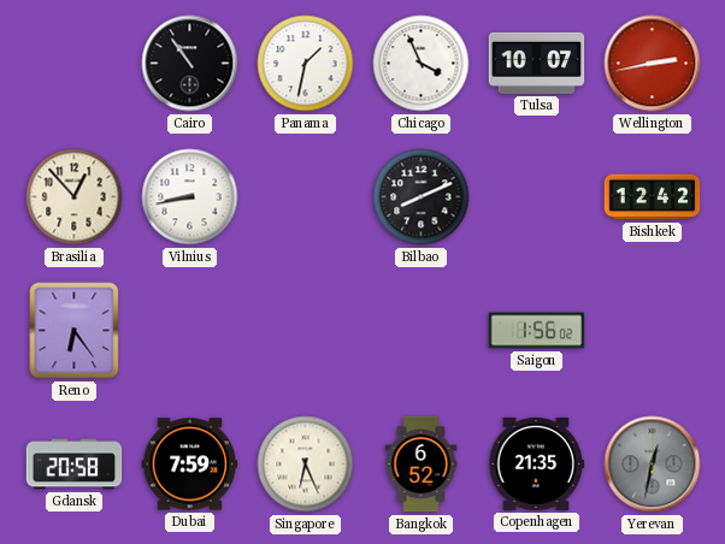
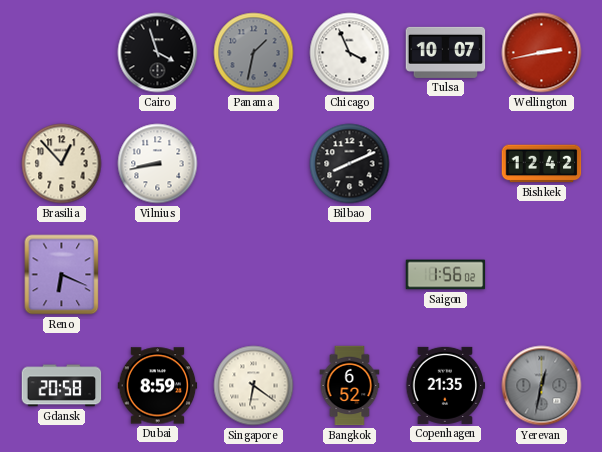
Cairo: 10:54 -> 3:57 (158, 53)
Panama dial: white -> grey (254, 53)
Reno: 6:24 -> 6:19 (62, 275)
Dubai: 7:59 -> 8:59 (158, 386)
Singapore: 6:26 -> 6:21 (254, 386)
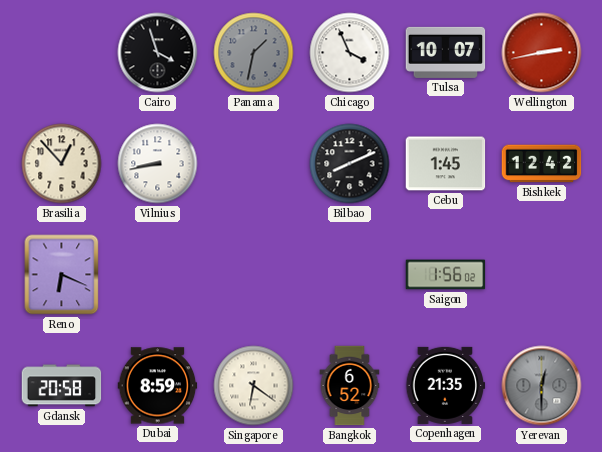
Cebu: none -> 1:45 (446, 164)
Yerevan: 12:32 -> 12:30 (542, 386)
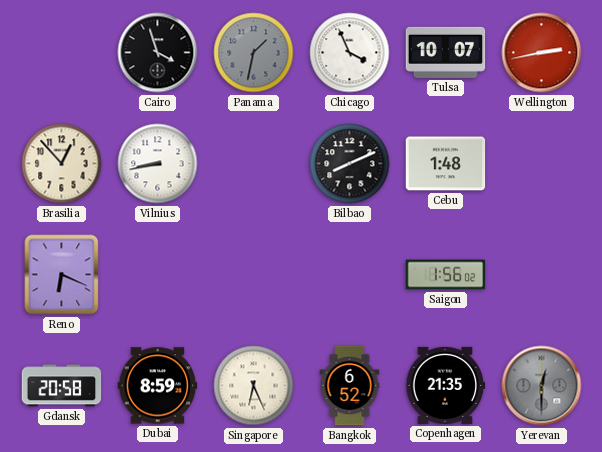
Cebu: 1:45 -> 1:48 (446, 164)
Bishkek: 12:42 -> none (542, 164)
Singapore: 6:21 -> 6:26 (254, 386)
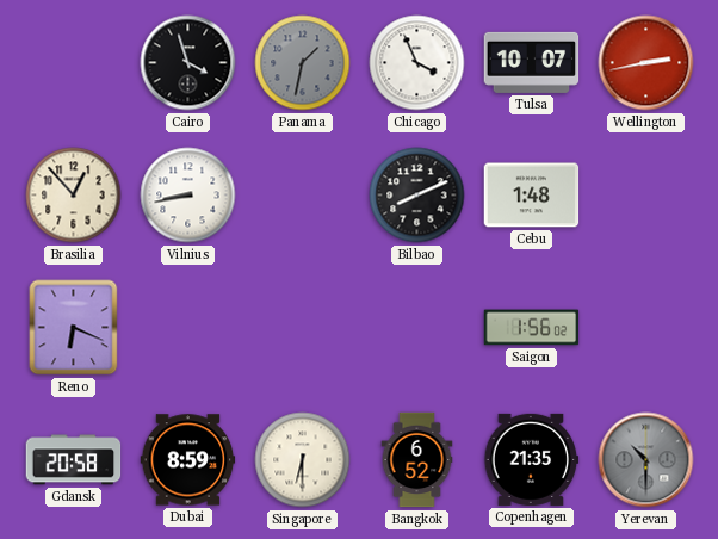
Singapore: 6:26 -> 6:30 (303, 460)
Yerevan: 12:30 -> 10:30 (646, 460)
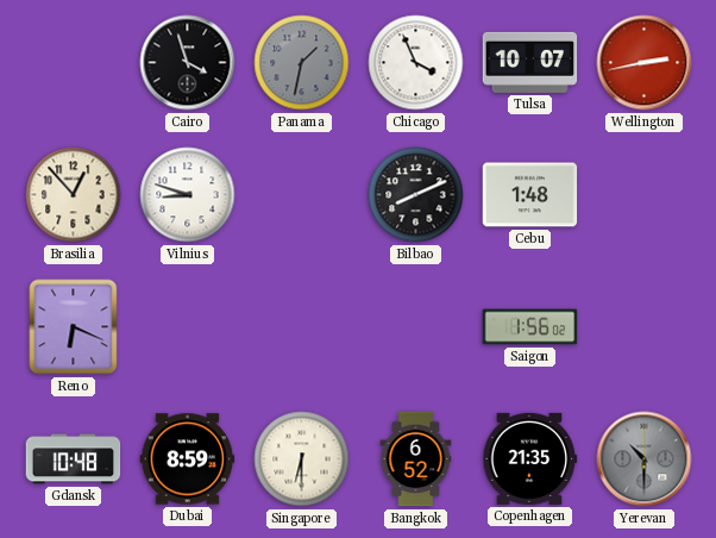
Vilnius: 8:43 -> 8:48 (188, 195)
Gdansk: 20:58 -> 10:48 (74, 459)
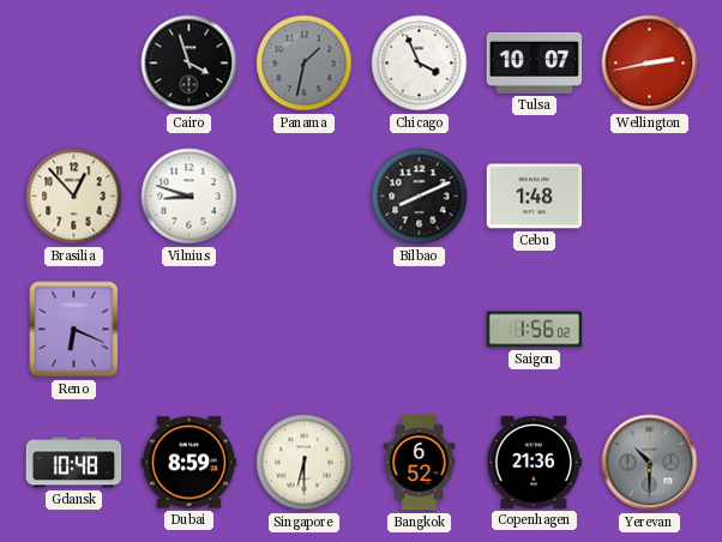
Copenhagen: 21:35 -> 21:36 (535, 462)
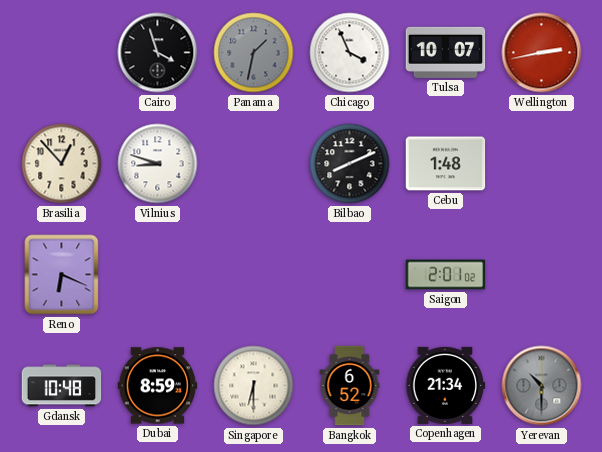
Saigon: 1:56 -> 2:01 (446, 275)
Copenhagen: 21:36 -> 21:34 (446, 385)
